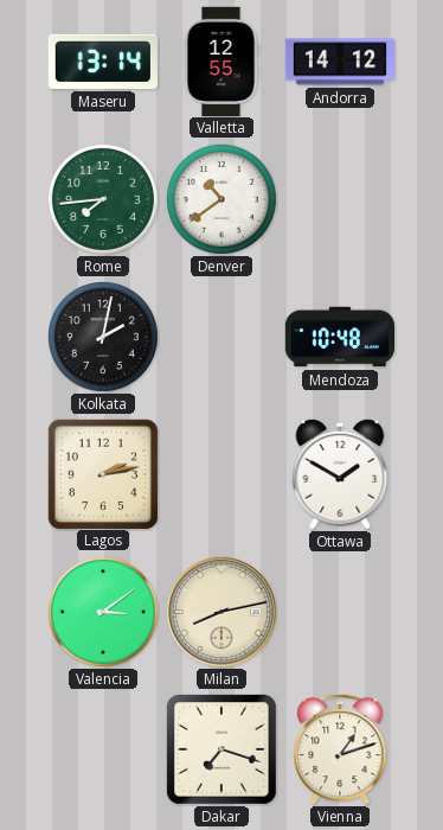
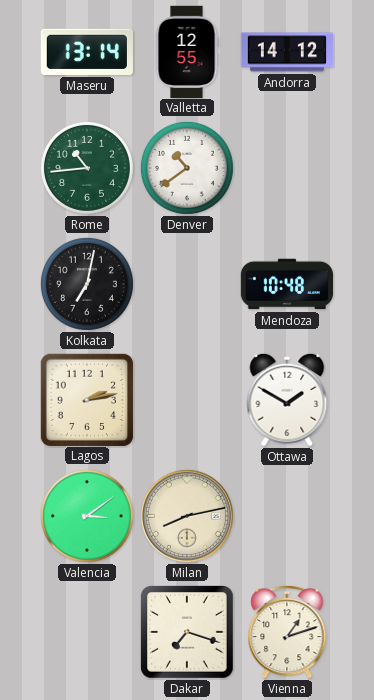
Rome: 7:44 -> 10:44 (87, 168)
Kolkata: 2:02 -> 7:02 (87, 284)
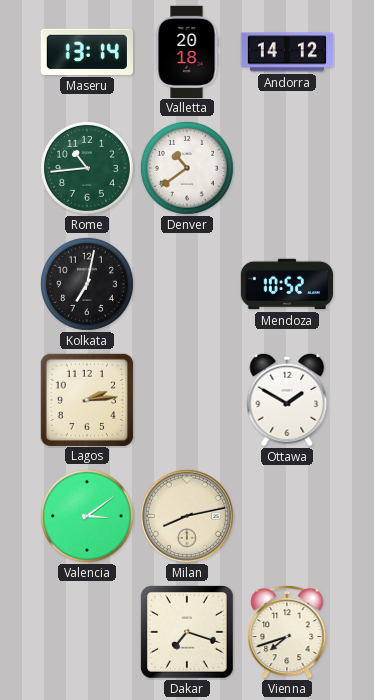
Valletta: 12:55 -> 20:18 (187, 51)
Mendoza: 10:48 -> 10:52 (286, 284)
Lagos: 2:13 -> 2:14 (86, 399)
Vienna: 1:12 -> 7:42 (287, 632)
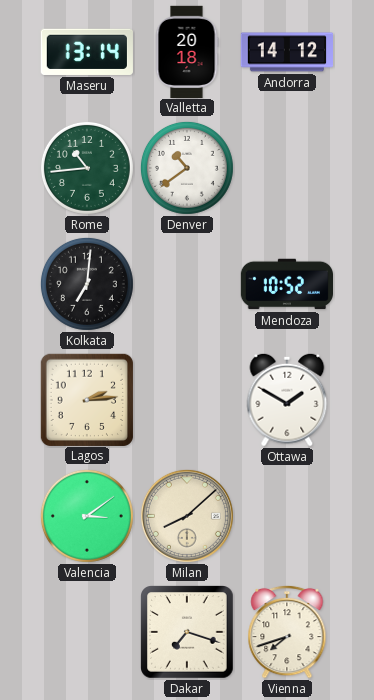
Kolkata: 7:02 -> 7:01 (87, 284)
Milan: 8:13 -> 8:08 (187, 516)
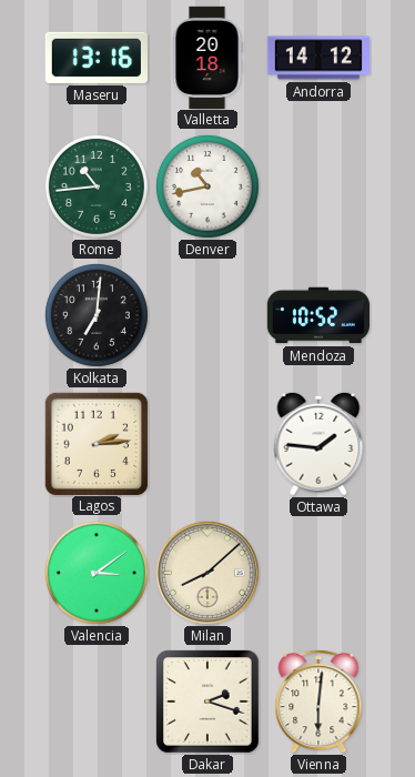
Maseru: 13:14 -> 13:16 (97, 58)
Denver: 10:39 -> 10:43 (207, 186)
Ottawa: 1:50 -> 1:46 (318, 444)
Dakar: 7:18 -> 2:18 (207, 702)
Vienna: 7:42 -> 6:01 (318, 702)
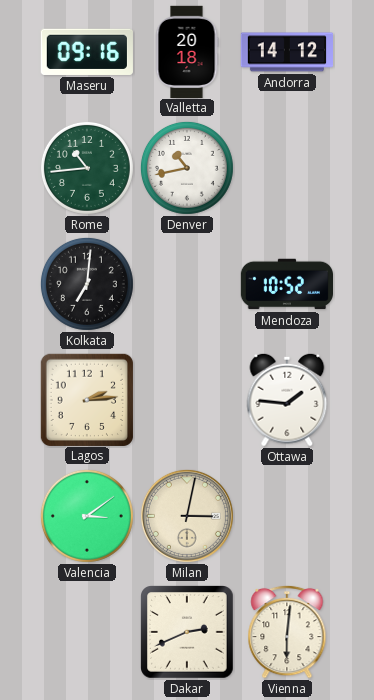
Maseru: 13:16 -> 09:16 (87, 52)
Milan: 8:08 -> 3:02 (187, 516)
Dakar: 2:18 -> 2:41 (187, 632)
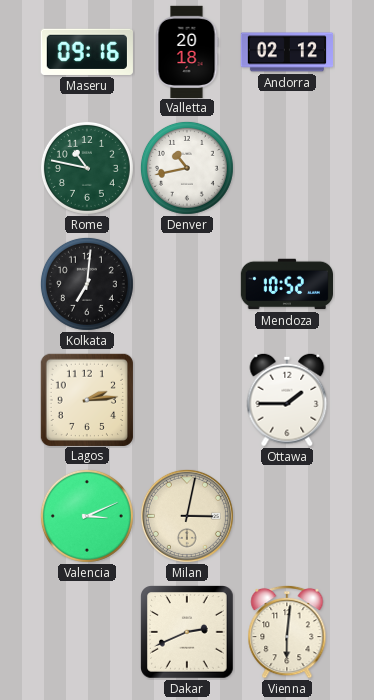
Andorra: 14:12 -> 02:12 (286, 52)
Rome: 10:44 -> 10:47 (87, 168)
Ottawa: 1:46 -> 1:45 (287, 400)
Valencia: 3:09 -> 3:11 (87, 516)
